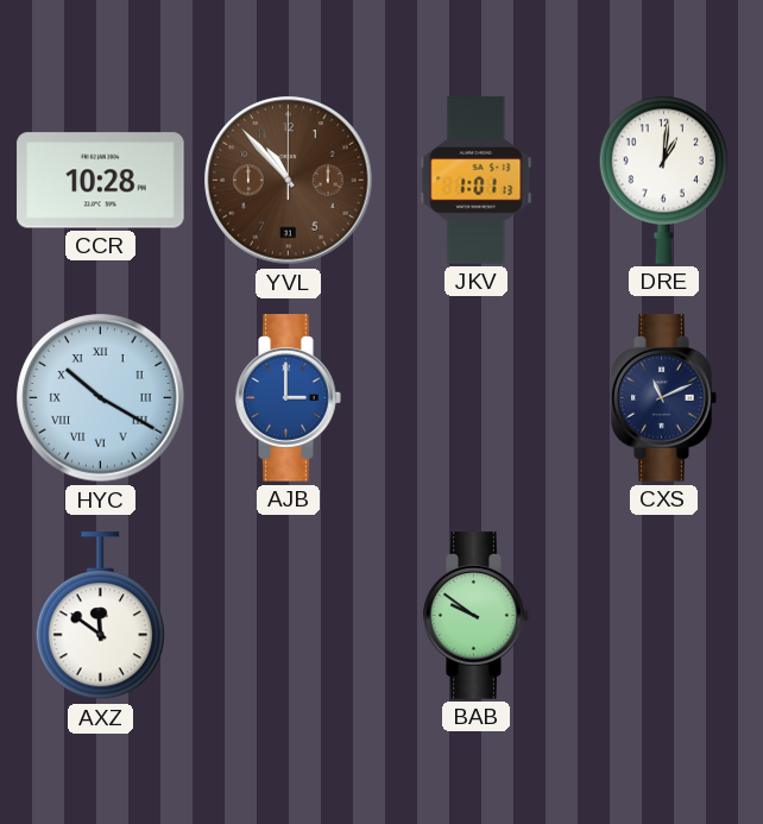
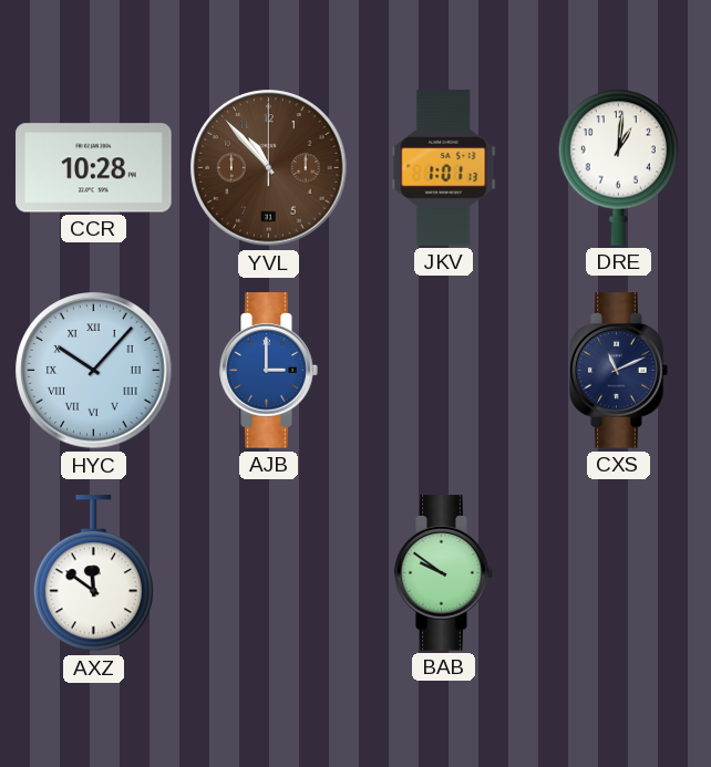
HYC: 10:20 -> 10:07 (94, 371)
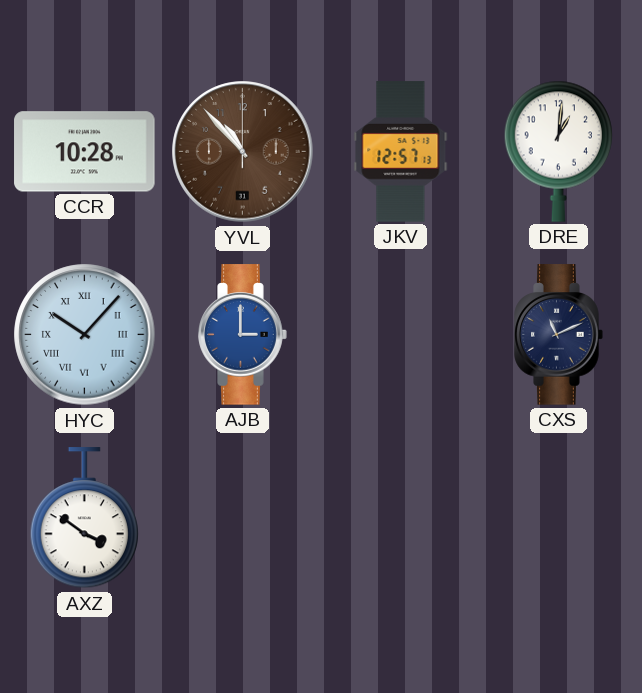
JKV: 1:01 -> 12:57 (401, 152)
AXZ: 11:51 -> 3:51 (84, 518)
BAB: 9:51 -> none (444, 573)
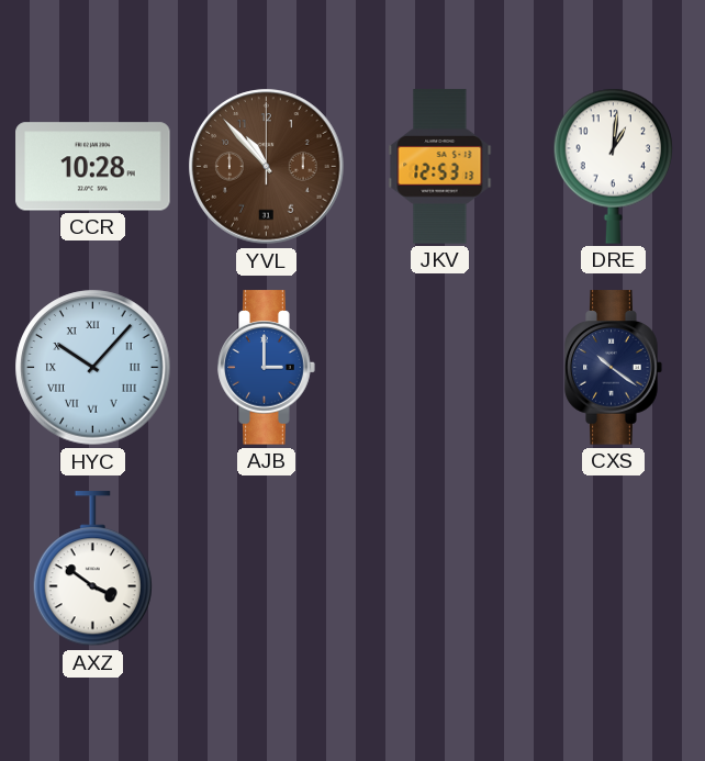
JKV: 12:57 -> 12:53 (440, 167)
CXS: 11:11 -> 10:21 (614, 368)
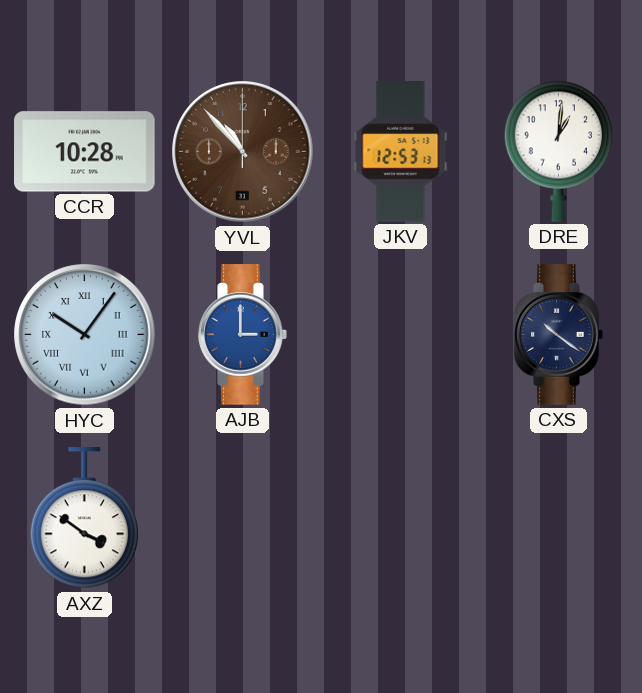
HYC: 10:07 -> 10:06 (85, 335)
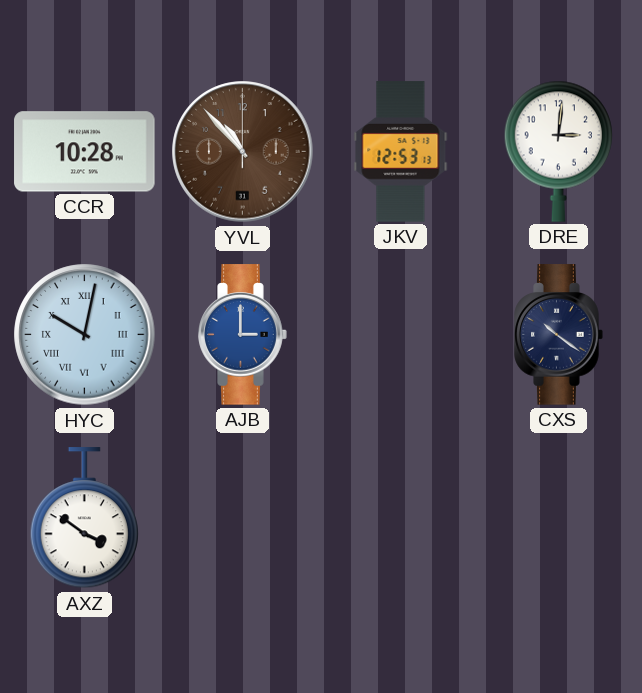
DRE: 1:01 -> 3:01 (558, 151)
HYC: 10:06 -> 10:02 (85, 335)
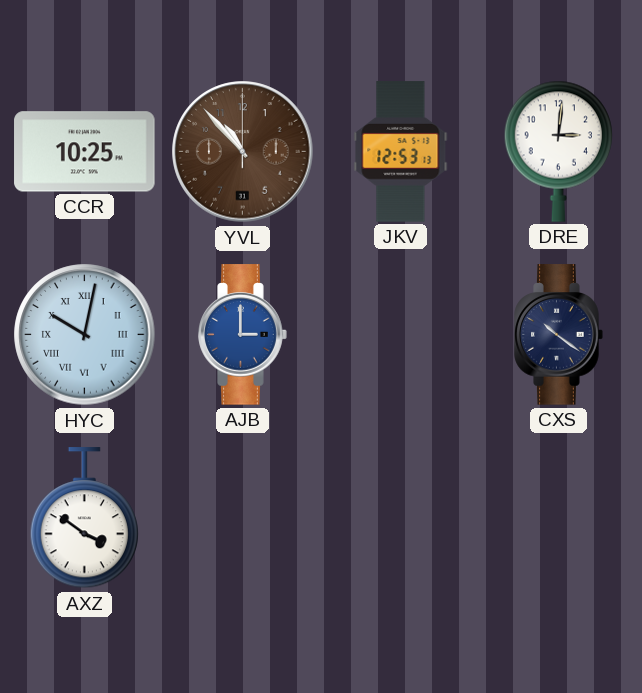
CCR: 10:28 -> 10:25 (85, 152)
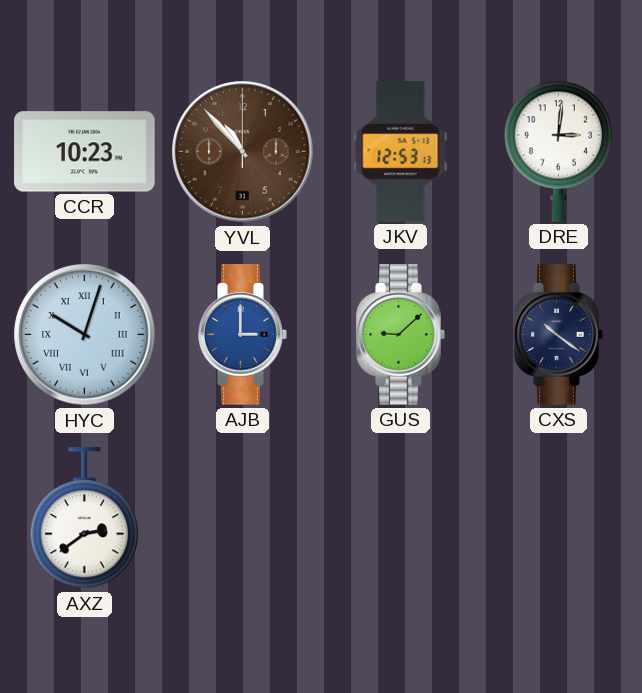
CCR: 10:25 -> 10:23 (85, 152)
HYC: 10:02 -> 10:03 (85, 335)
GUS: none -> 9:08 (401, 335)
AXZ: 3:51 -> 2:39 (84, 518)
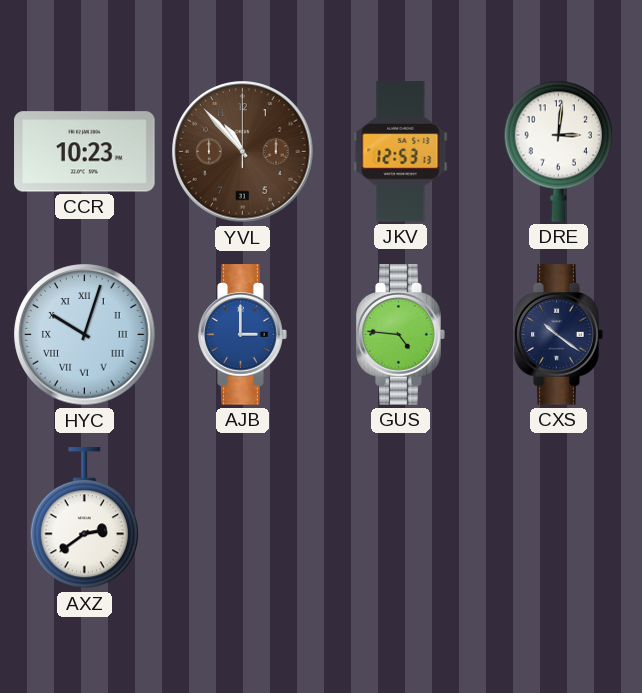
GUS: 9:08 -> 4:46 (401, 335)
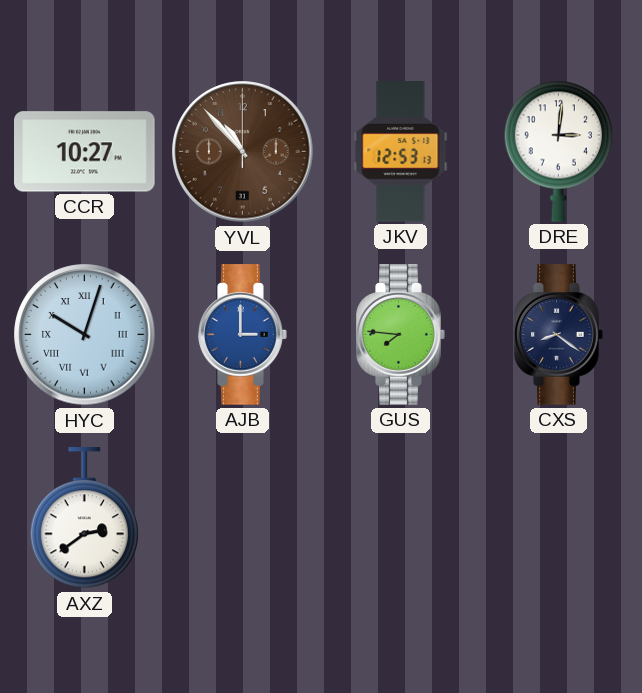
CCR: 10:23 -> 10:27 (85, 152)
GUS: 4:46 -> 7:46 (401, 335)
CXS: 10:21 -> 8:21 (559, 335)
